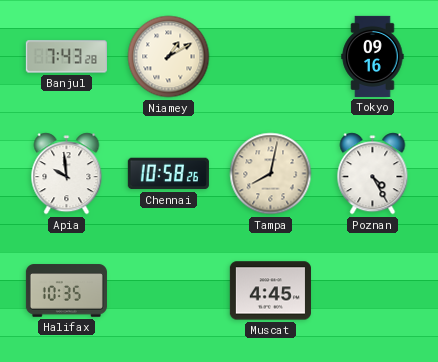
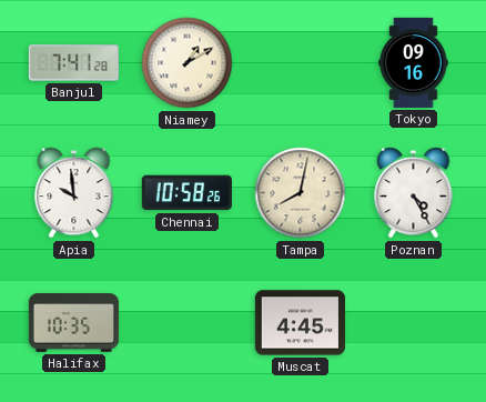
Banjul: 7:43 -> 7:41 (73, 63)
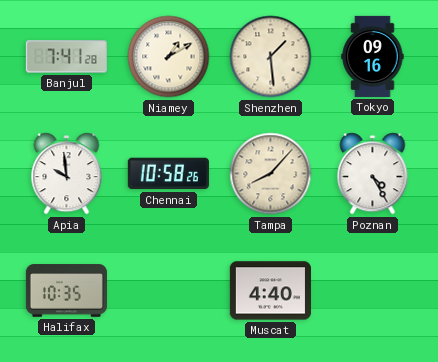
Shenzhen: none -> 1:29 (271, 57)
Tampa: 8:02 -> 8:07 (271, 174)
Muscat: 4:45 -> 4:40 (270, 291)
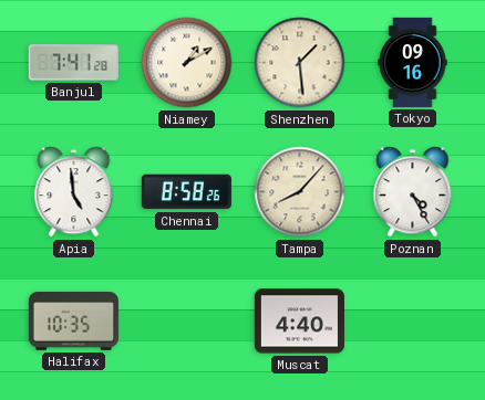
Apia: 9:59 -> 4:59 (74, 192)
Chennai: 10:58 -> 8:58 (186, 192)
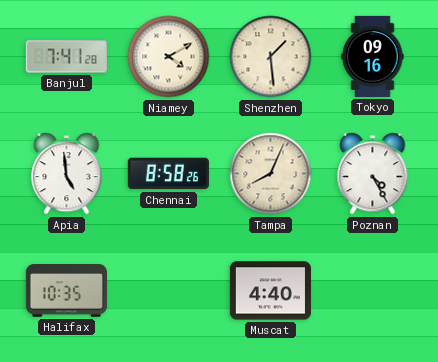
Niamey: 1:10 -> 4:10 (169, 57)
Tampa: 8:07 -> 8:04 (271, 174)
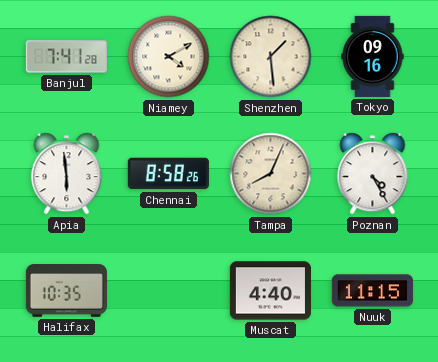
Apia: 4:59 -> 5:59 (67, 174)
Nuuk: none -> 11:15 (372, 291)
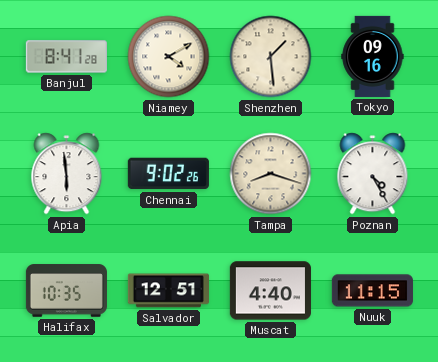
Banjul: 7:41 -> 8:41 (66, 57)
Chennai: 8:58 -> 9:02 (168, 174)
Tampa: 8:04 -> 8:18 (271, 174)
Salvador: none -> 12:51 (168, 291)
